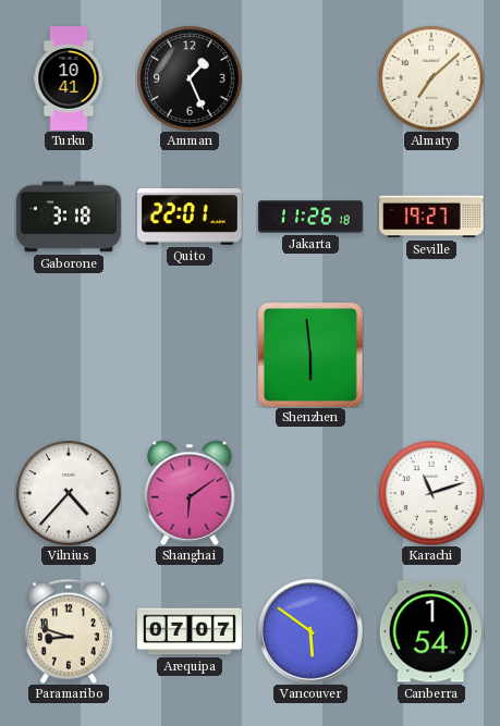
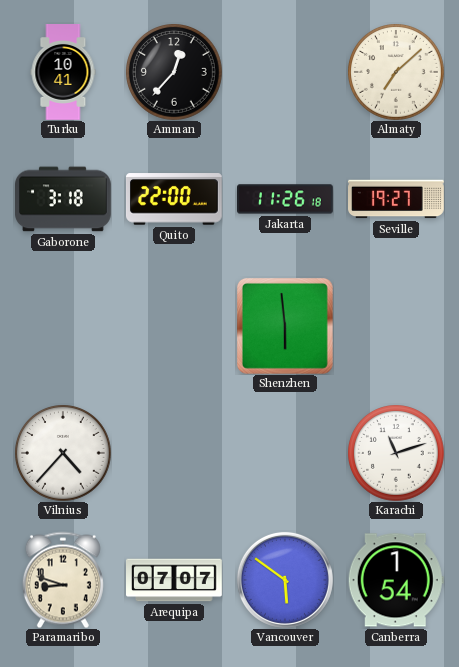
Amman: 1:26 -> 12:37 (174, 72)
Quito: 22:01 -> 22:00 (175, 199)
Shanghai: 6:09 -> none (190, 493)
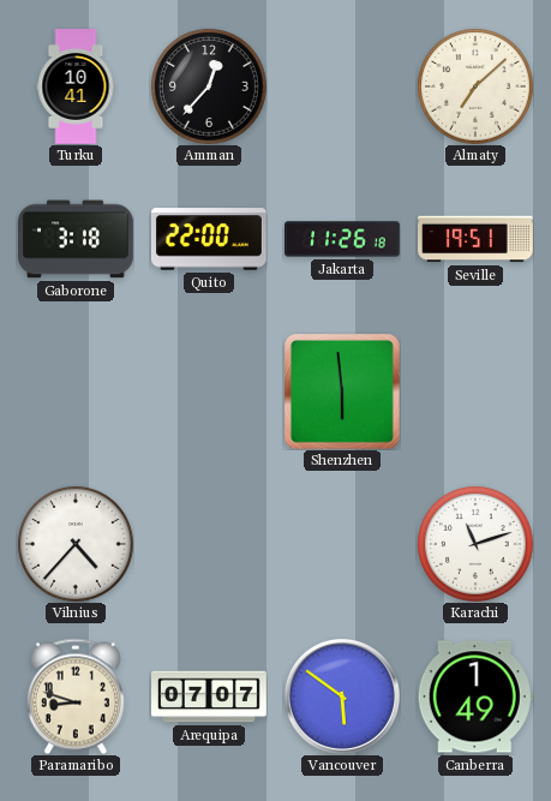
Seville: 19:27 -> 19:51 (477, 239)
Canberra: 1:54 -> 1:49 (475, 697)
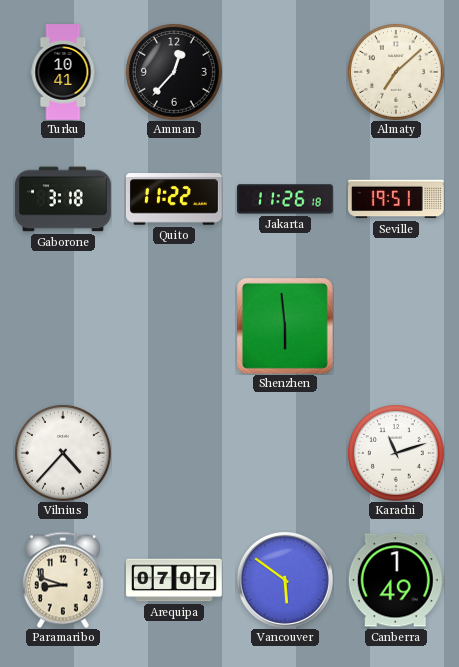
Quito: 22:00 -> 11:22 (175, 199)
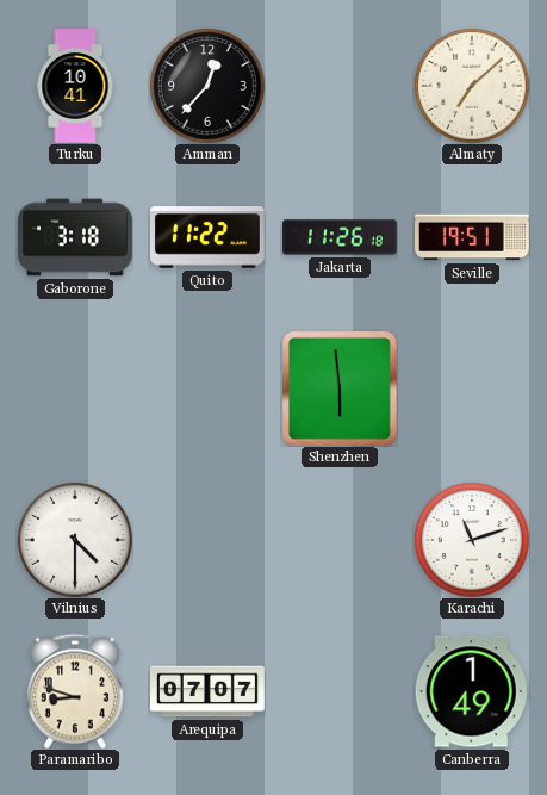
Vilnius: 4:37 -> 4:30 (75, 540)
Vancouver: 5:51 -> none (285, 580)
